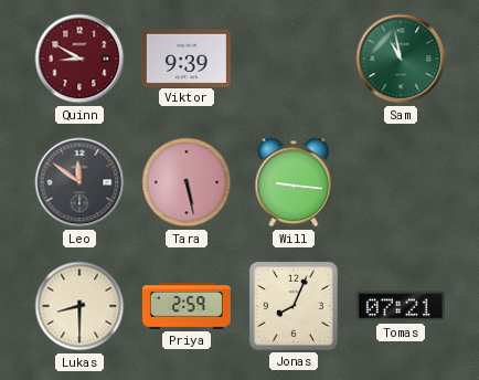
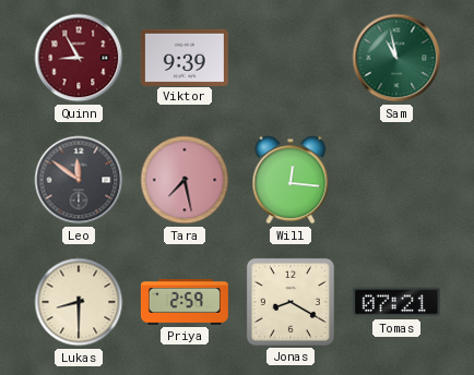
Quinn: 8:50 -> 8:55 (79, 58)
Tara: 5:28 -> 7:28 (185, 180)
Will: 9:16 -> 12:16 (291, 180)
Jonas: 8:04 -> 8:20 (291, 302)
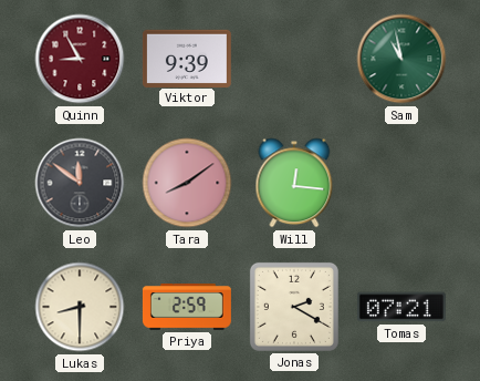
Tara: 7:28 -> 8:09 (187, 183)
Jonas: 8:20 -> 2:20 (294, 307)
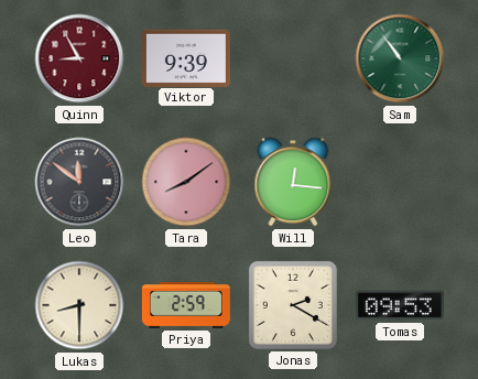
Sam: 10:58 -> 10:54 (400, 58)
Tomas: 07:21 -> 09:53 (400, 305)
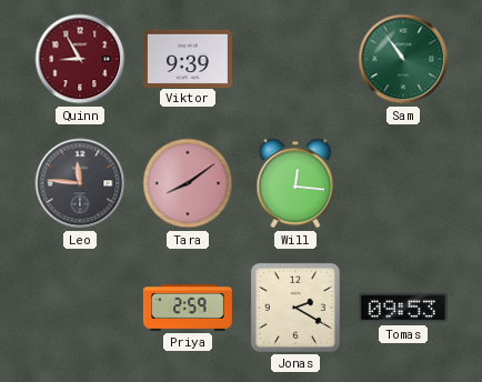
Leo: 11:51 -> 11:46 (80, 183)
Lukas: 8:30 -> none (79, 305)
